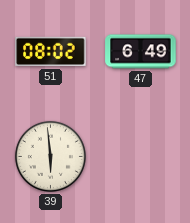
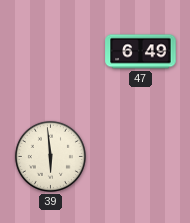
51: 08:02 -> none (51, 52)
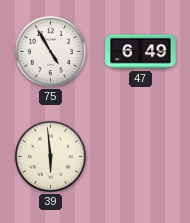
75: none -> 4:55 (50, 51)
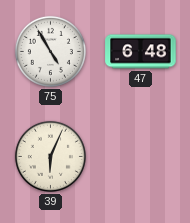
47: 6:49 -> 6:48 (141, 52)
39: 5:59 -> 6:04 (50, 156)
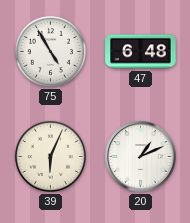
20: none -> 1:11 (141, 157)
